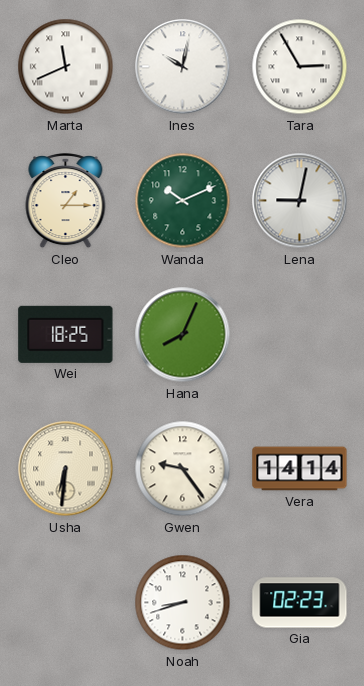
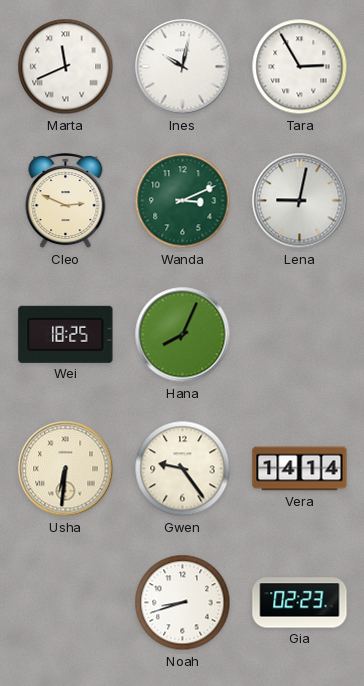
Cleo: 1:15 -> 2:49 (66, 202)
Wanda: 10:11 -> 3:11 (183, 201)
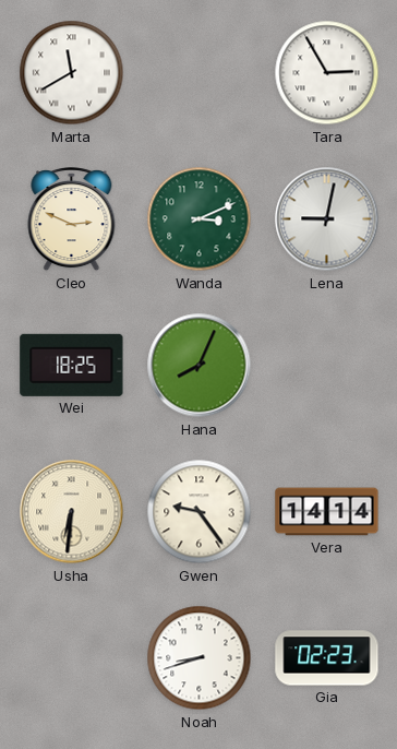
Marta: 11:41 -> 11:40 (72, 73)
Ines: 10:02 -> none (183, 67)
